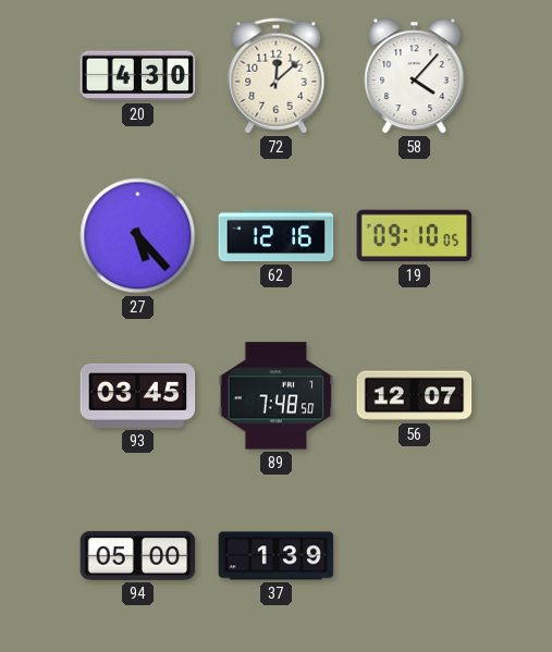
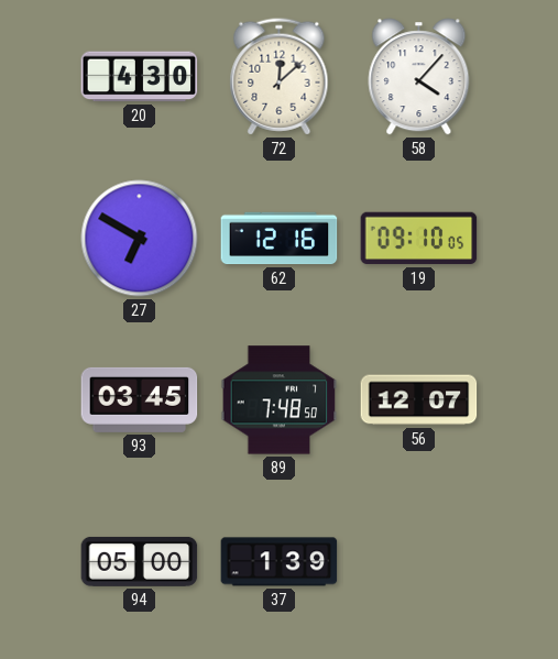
27: 5:23 -> 6:50 (140, 239)
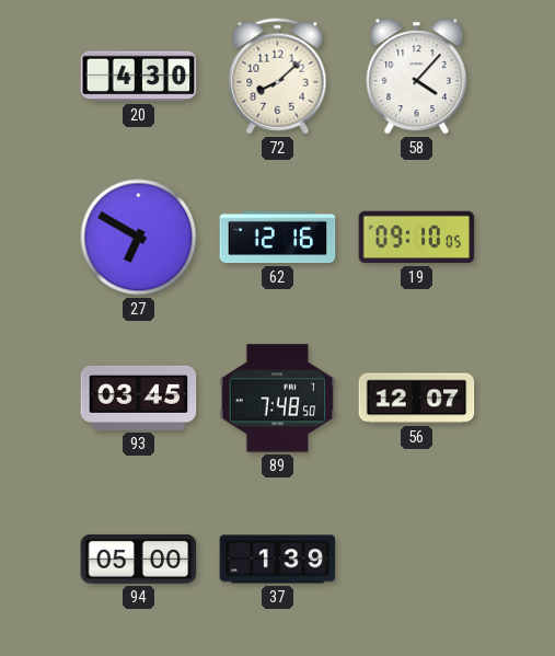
72: 12:08 -> 8:08 (278, 77)
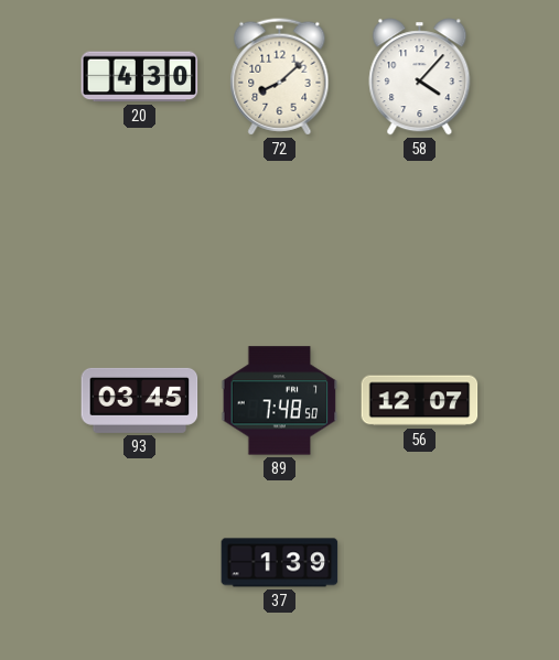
27: 6:50 -> none (139, 238)
62: 12:16 -> none (278, 238)
19: 09:10 -> none (417, 238)
94: 05:00 -> none (139, 559)
